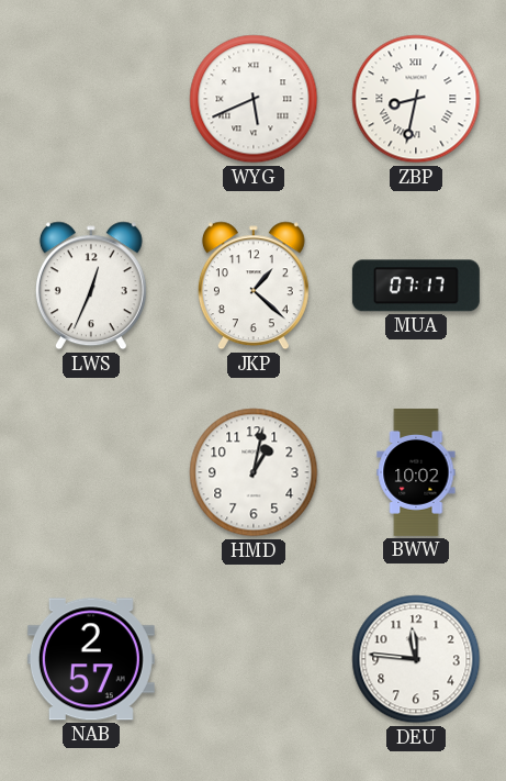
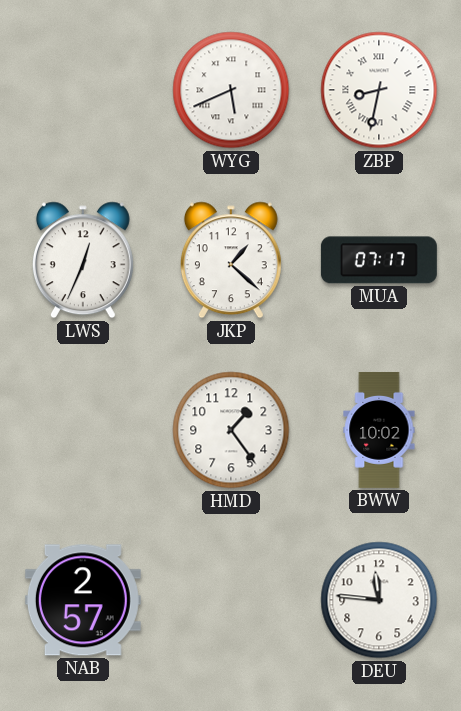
HMD: 1:02 -> 1:24 (231, 430)
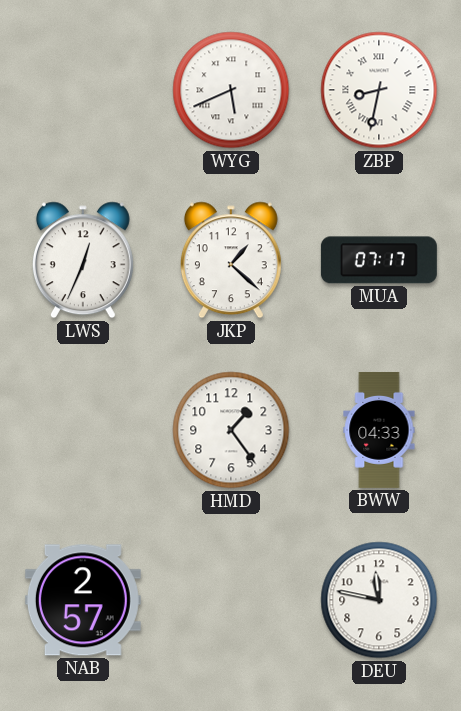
BWW: 10:02 -> 04:33 (379, 430)
DEU: 11:46 -> 11:47 (379, 600)
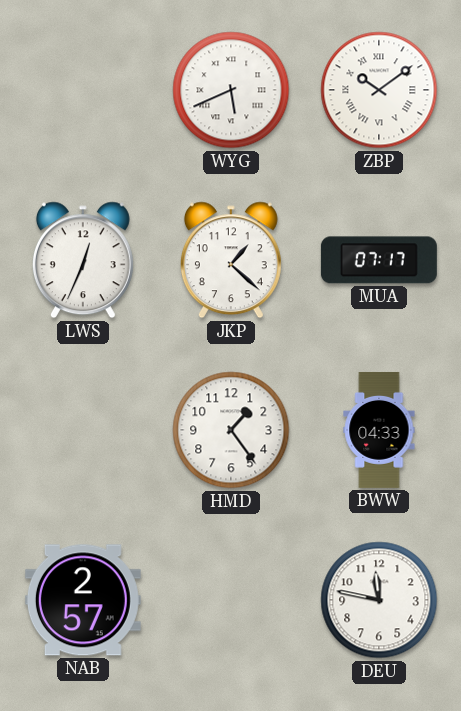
ZBP: 8:32 -> 10:09 (379, 90)
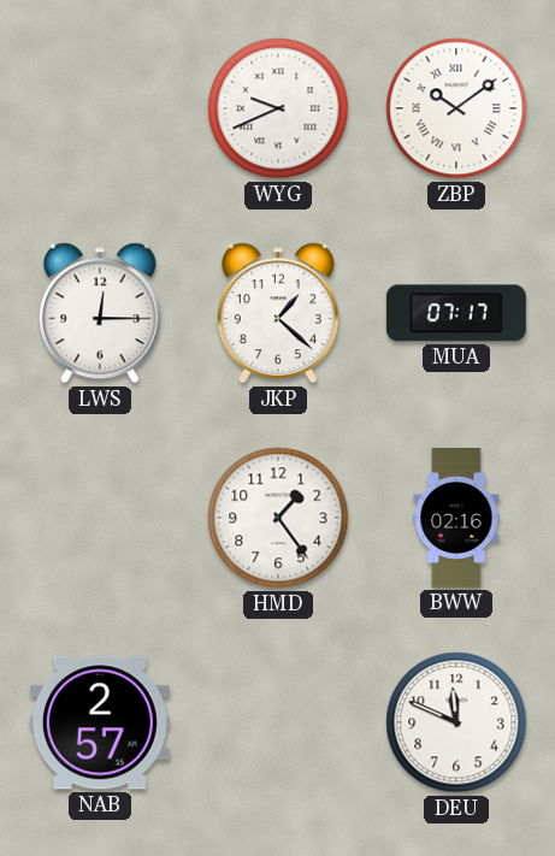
WYG: 5:41 -> 9:41 (278, 108)
LWS: 12:34 -> 12:15 (100, 313)
BWW: 04:33 -> 02:16 (456, 518)
DEU: 11:47 -> 11:49 (456, 722)
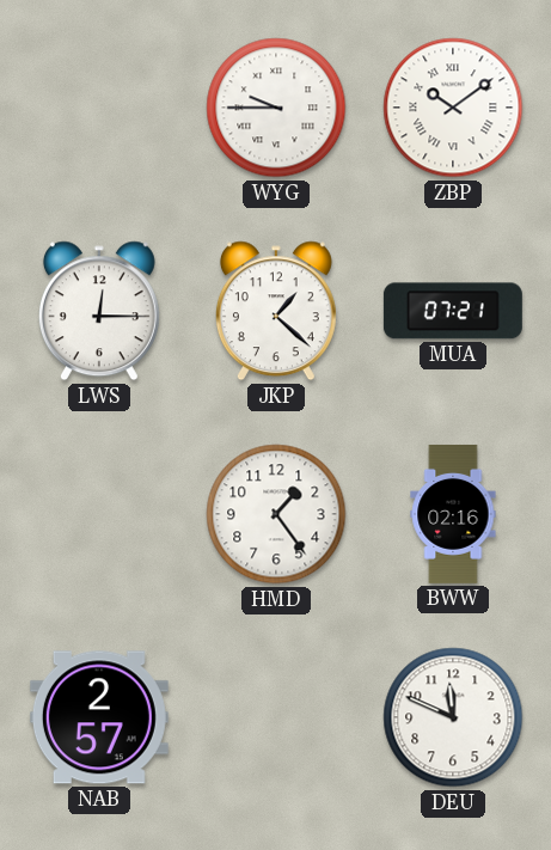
WYG: 9:41 -> 9:45 (276, 108)
MUA: 07:17 -> 07:21 (453, 311)
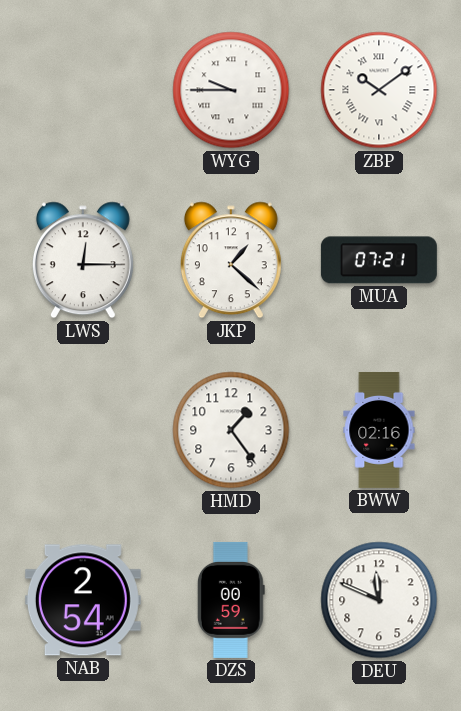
NAB: 2:57 -> 2:54 (83, 600)
DZS: none -> 00:59 (231, 600)
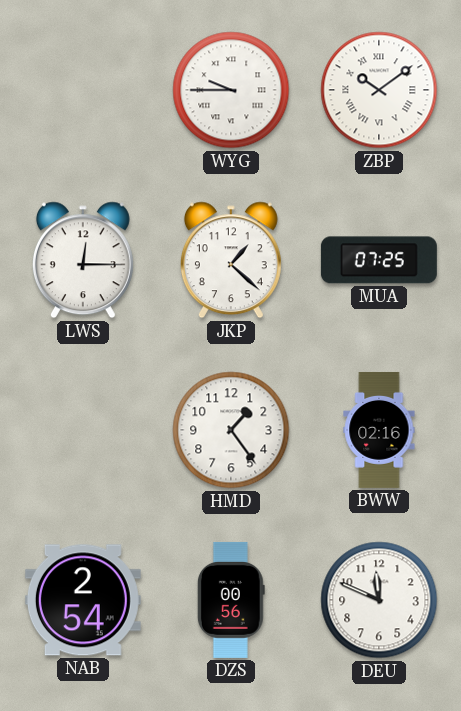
MUA: 07:21 -> 07:25 (379, 260)
DZS: 00:59 -> 00:56 (231, 600)
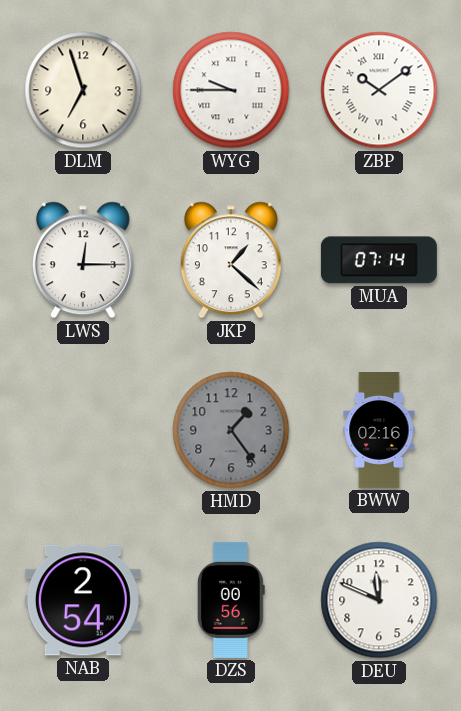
DLM: none -> 6:57 (83, 90)
MUA: 07:25 -> 07:14 (379, 260)
HMD dial: white -> grey (231, 430)
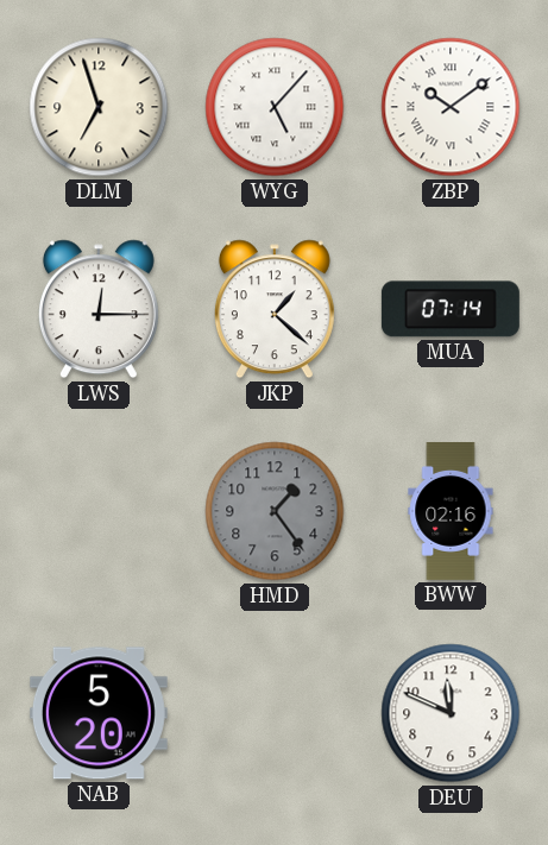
WYG: 9:45 -> 5:07 (275, 107)
NAB: 2:54 -> 5:20 (99, 713)
DZS: 00:56 -> none (231, 600)
